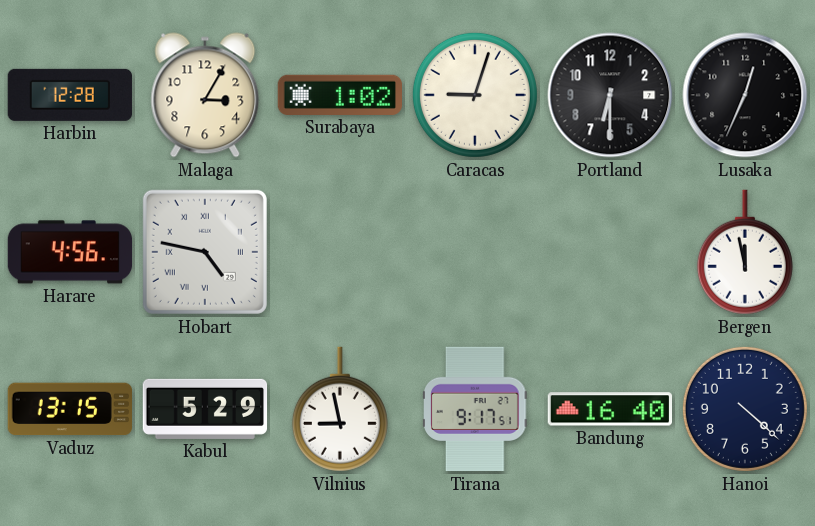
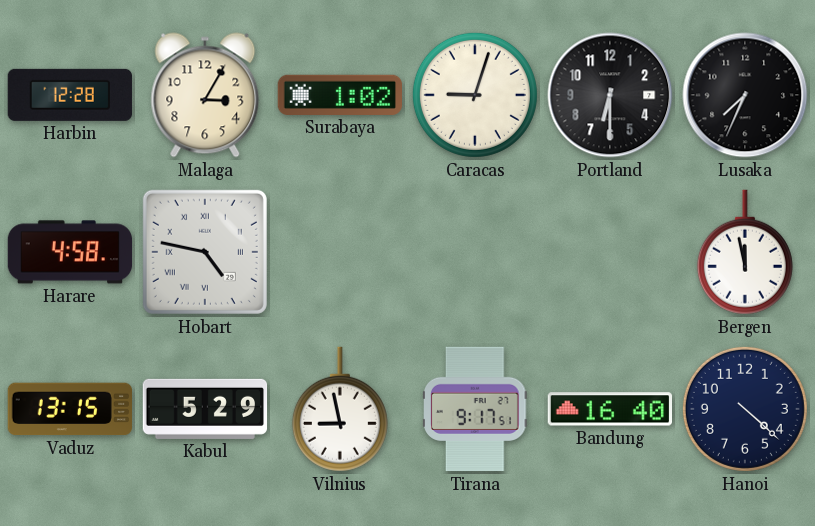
Lusaka: 12:34 -> 7:34 (745, 95)
Harare: 4:56 -> 4:58 (70, 252)
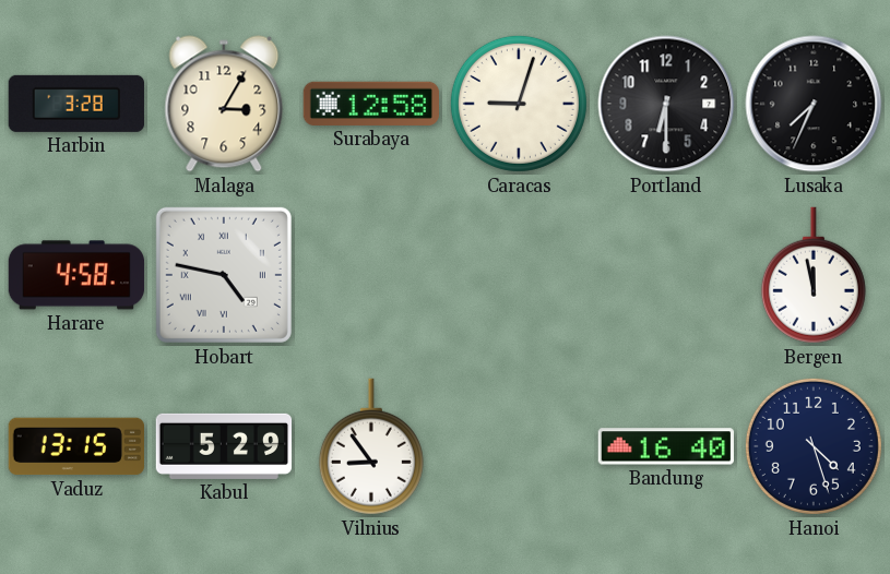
Harbin: 12:28 -> 3:28 (75, 104)
Surabaya: 1:02 -> 12:58 (370, 104)
Vilnius: 8:58 -> 8:54 (371, 446)
Tirana: 9:17 -> none (476, 409)
Hanoi: 4:22 -> 4:27 (814, 446)
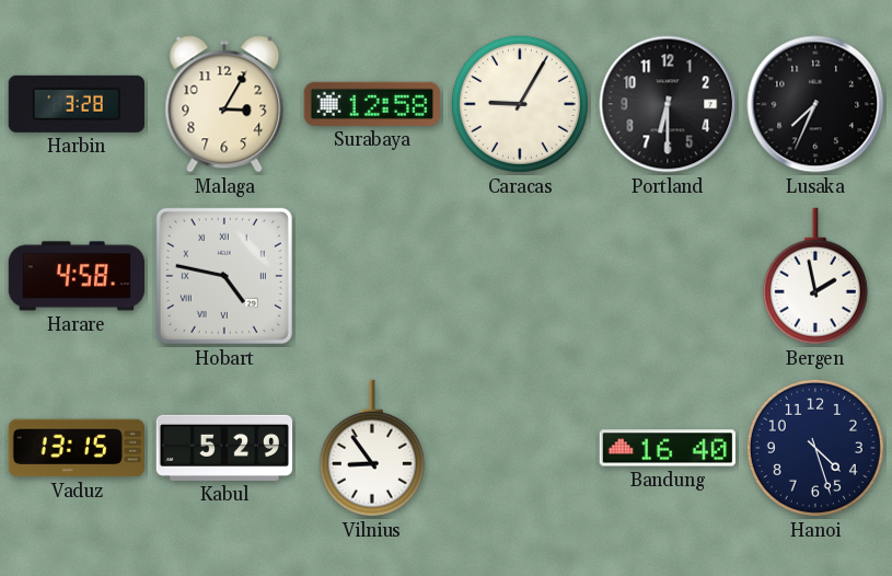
Caracas: 9:03 -> 9:05 (520, 104)
Bergen: 11:58 -> 1:58 (815, 276)
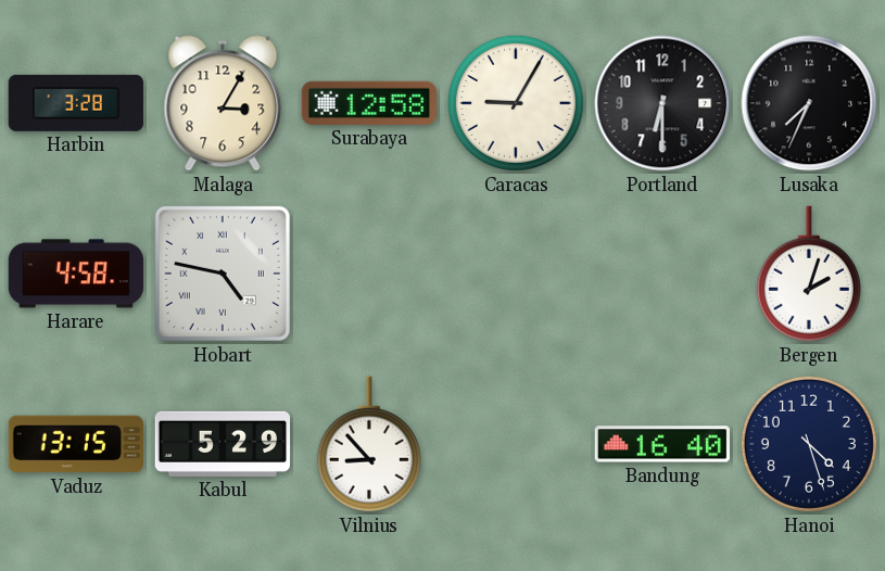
Bergen: 1:58 -> 2:03 (809, 274)
Vilnius: 8:54 -> 8:53 (369, 444)
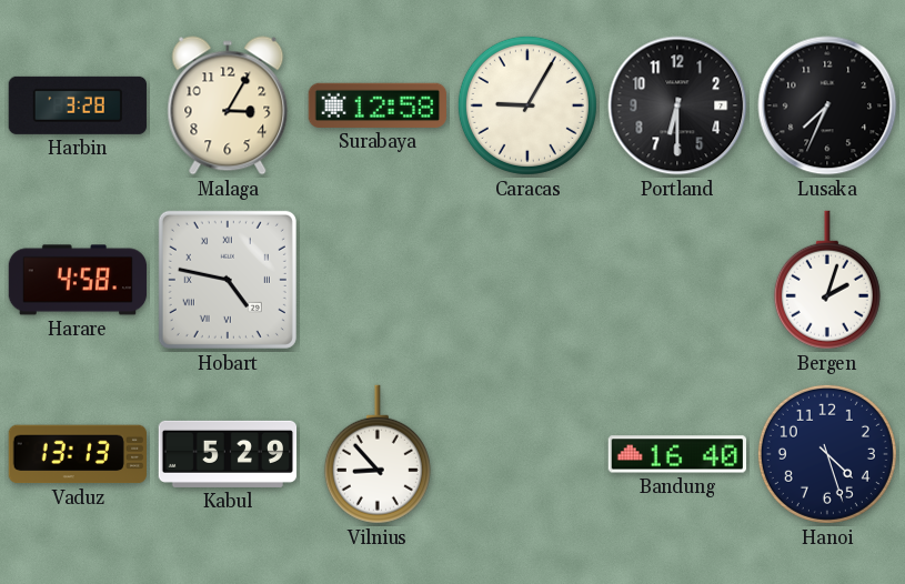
Vaduz: 13:15 -> 13:13 (77, 454)
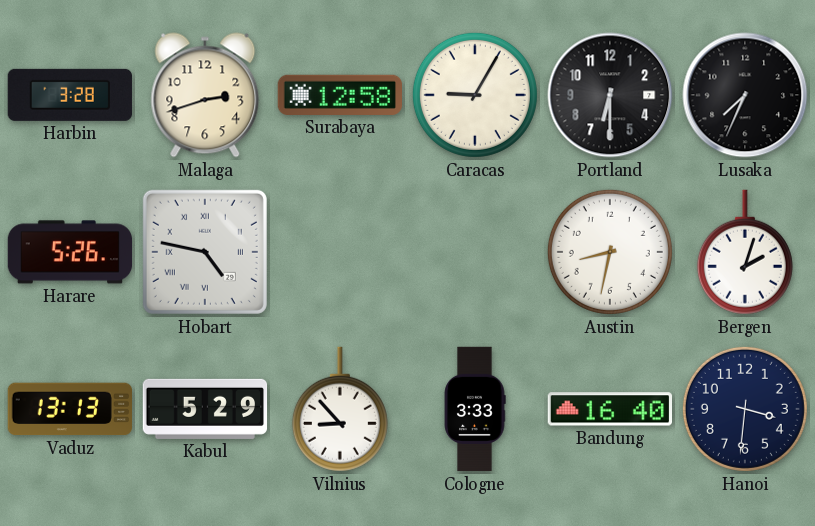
Malaga: 3:05 -> 2:42 (205, 95)
Harare: 4:58 -> 5:26 (70, 252)
Austin: none -> 8:32 (610, 252)
Cologne: none -> 3:33 (475, 409)
Hanoi: 4:27 -> 3:31 (745, 409)
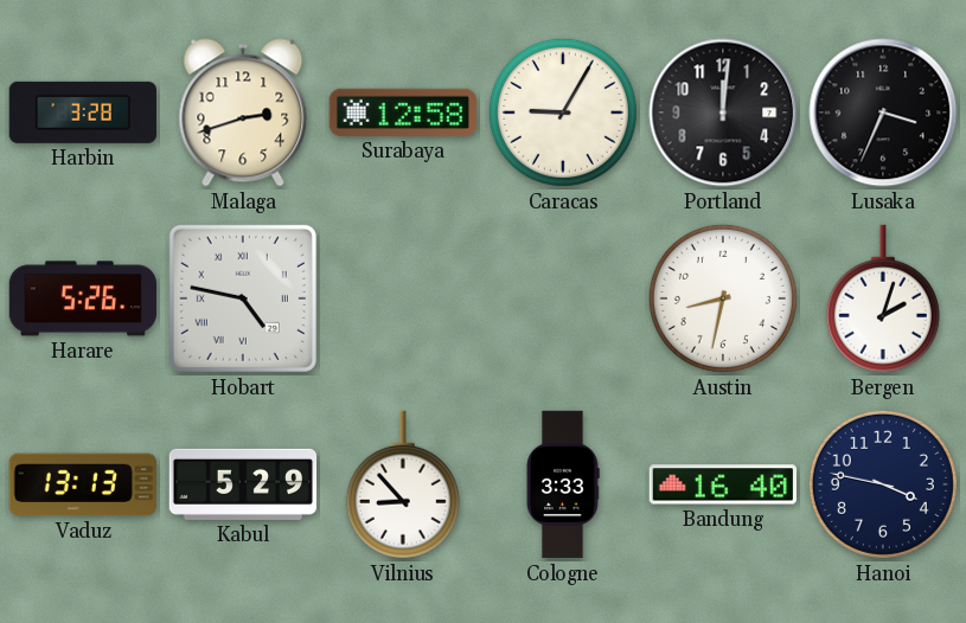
Portland: 6:30 -> 12:01 (723, 113)
Lusaka: 7:34 -> 3:34 (883, 113)
Hanoi: 3:31 -> 3:47 (883, 484)
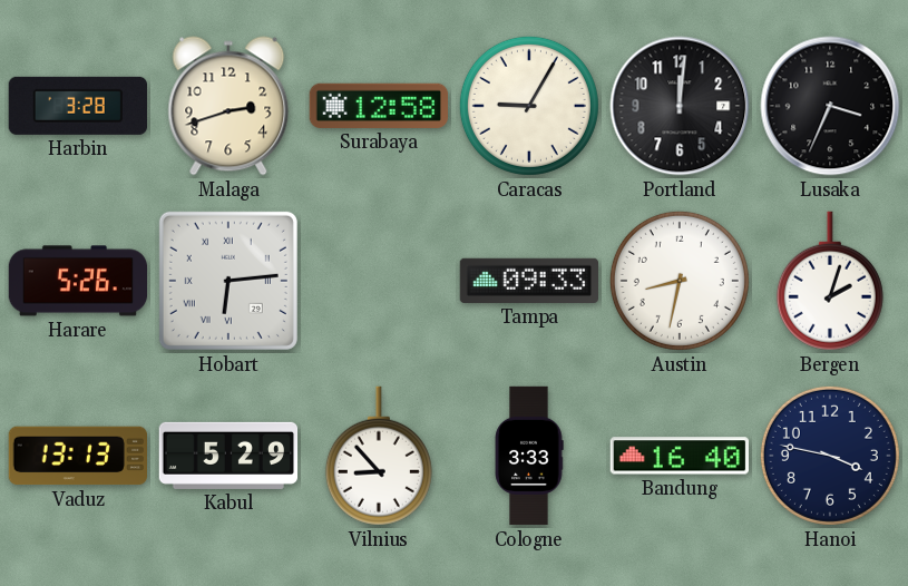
Hobart: 4:47 -> 6:14 (228, 281)
Tampa: none -> 09:33 (529, 281)
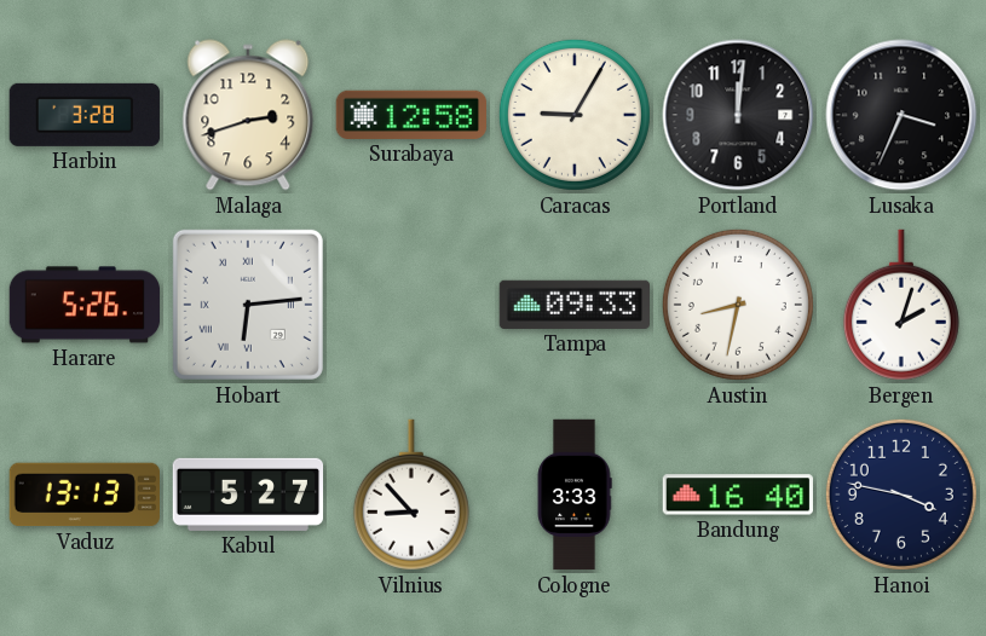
Kabul: 5:29 -> 5:27 (248, 495)
